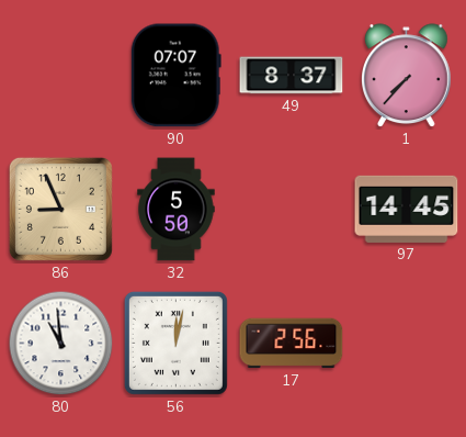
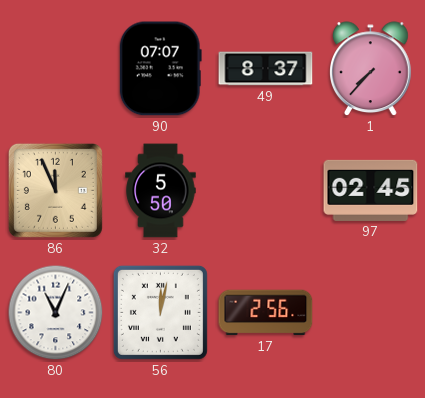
86: 8:56 -> 11:56 (55, 190)
97: 14:45 -> 02:45 (371, 190)
80: 10:59 -> 11:04 (56, 313)
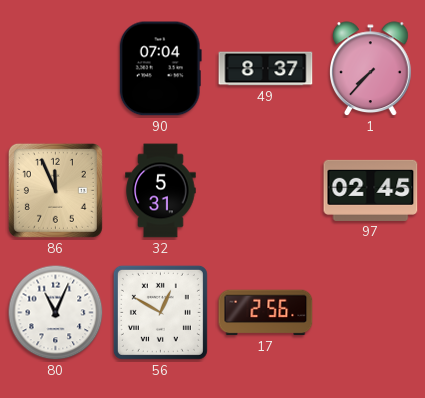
90: 07:07 -> 07:04 (160, 69)
32: 5:50 -> 5:31 (161, 191)
56: 12:02 -> 12:50 (160, 312)
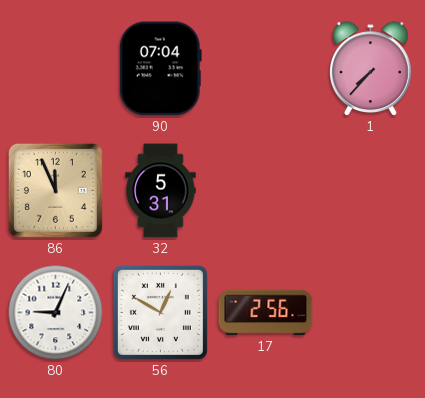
49: 8:37 -> none (266, 69)
97: 02:45 -> none (371, 190)
80: 11:04 -> 9:04 (56, 313)
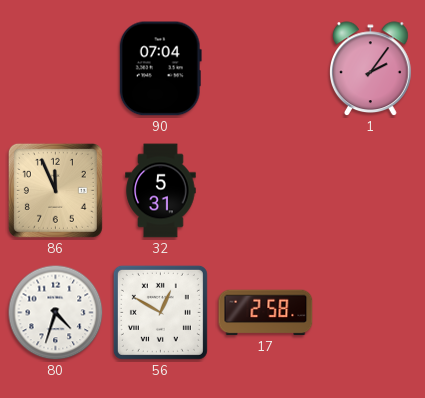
1: 7:37 -> 2:06 (371, 69)
80: 9:04 -> 4:33 (56, 313)
17: 2:56 -> 2:58 (266, 313)
